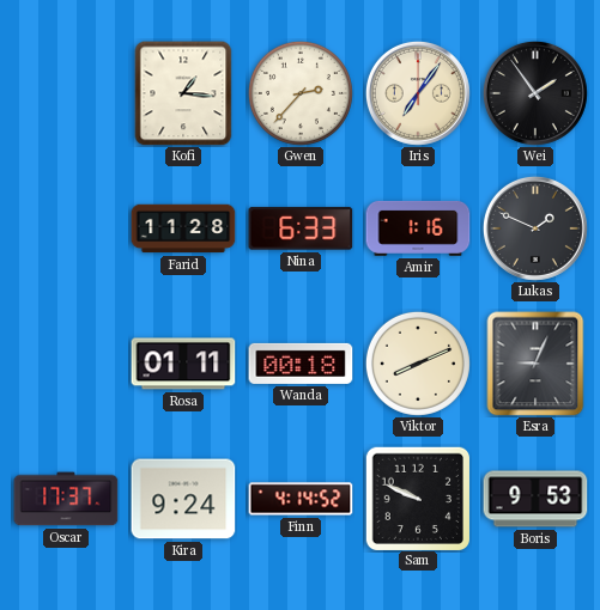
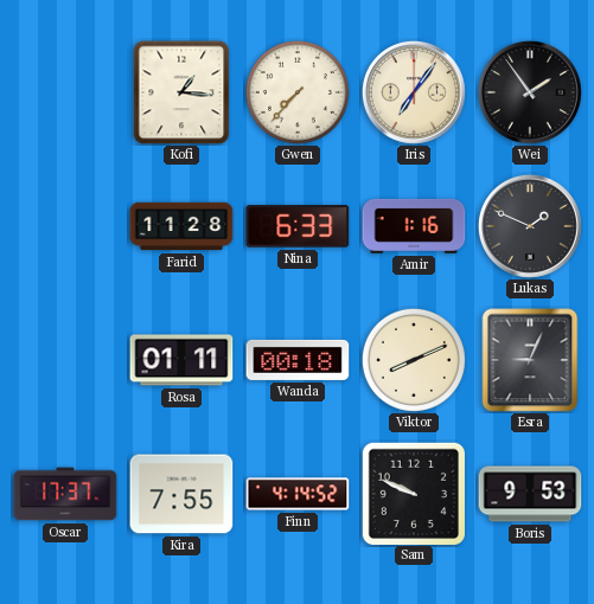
Gwen: 2:37 -> 7:37 (298, 92)
Kira: 9:24 -> 7:55 (181, 494)
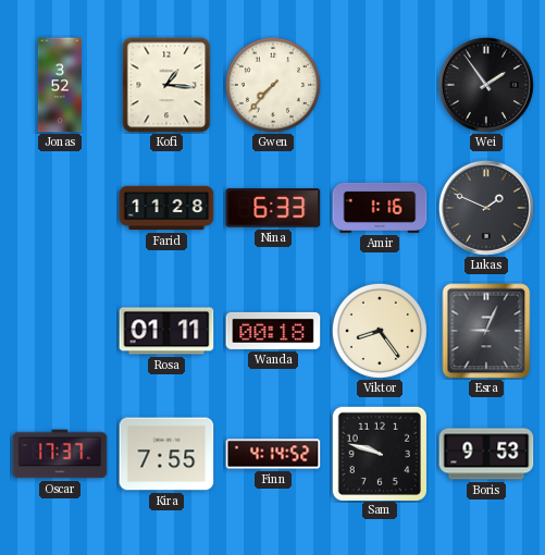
Jonas: none -> 3:52 (60, 85)
Iris: 7:06 -> none (414, 92)
Viktor: 8:11 -> 8:24 (380, 331)
Sam: 9:49 -> 9:48 (379, 453)
